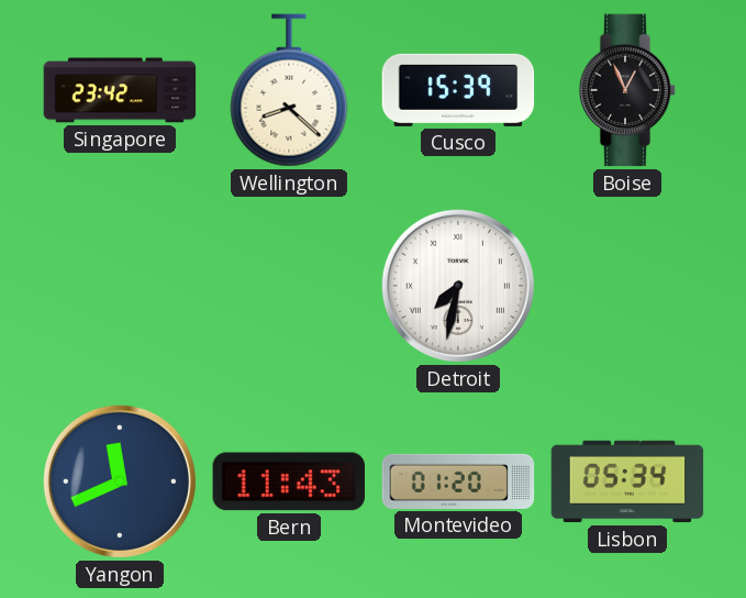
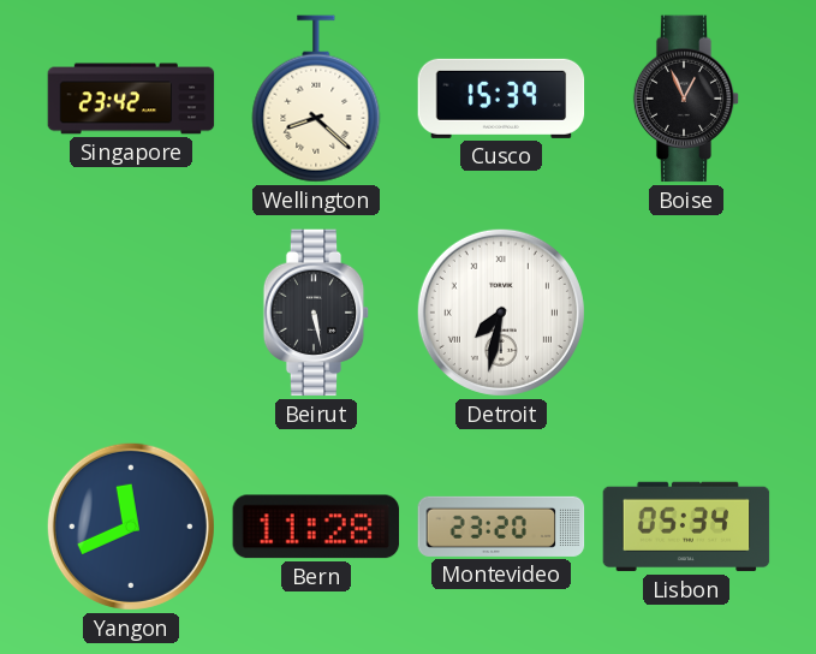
Beirut: none -> 5:28 (316, 313)
Bern: 11:43 -> 11:28 (315, 527)
Montevideo: 01:20 -> 23:20 (501, 527)
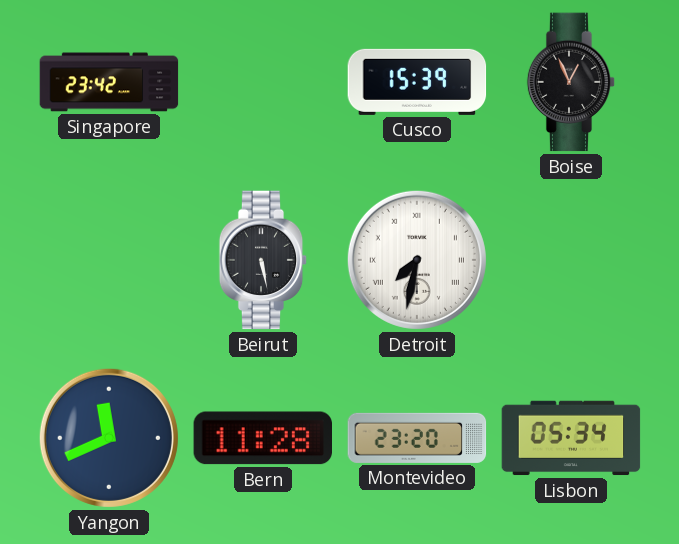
Wellington: 8:22 -> none (316, 99)
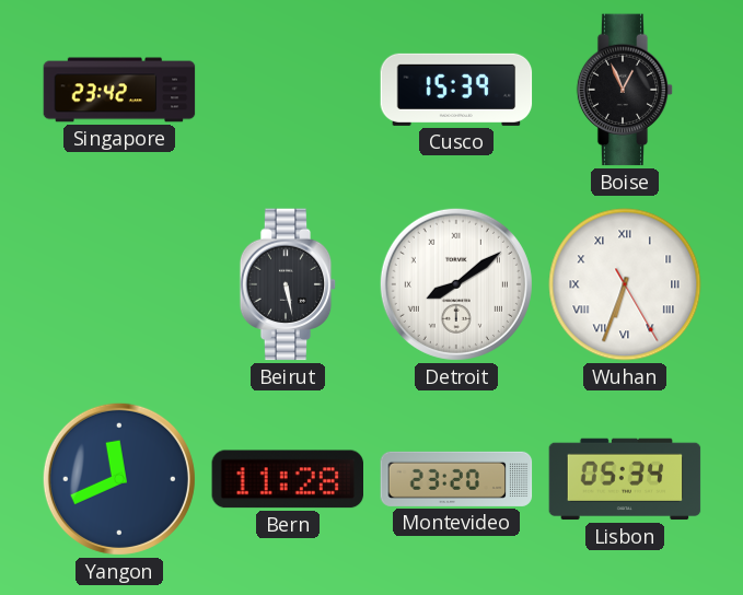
Detroit: 7:32 -> 8:09 (456, 284)
Wuhan: none -> 6:33 (625, 284)
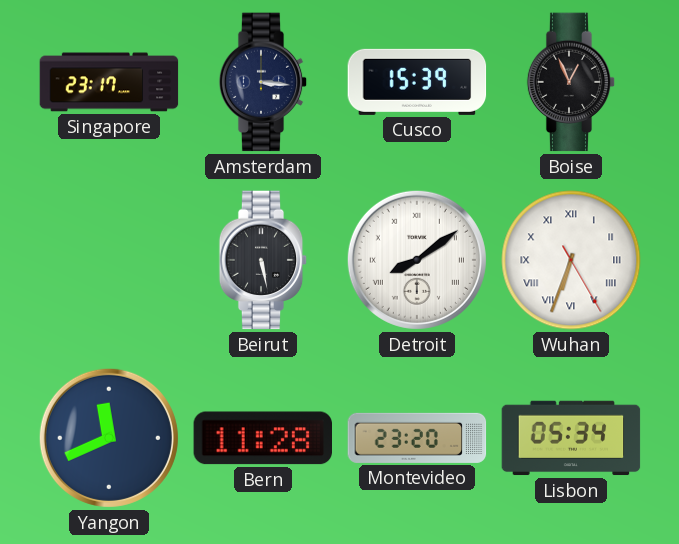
Singapore: 23:42 -> 23:17 (109, 82)
Amsterdam: none -> 3:16 (263, 82)
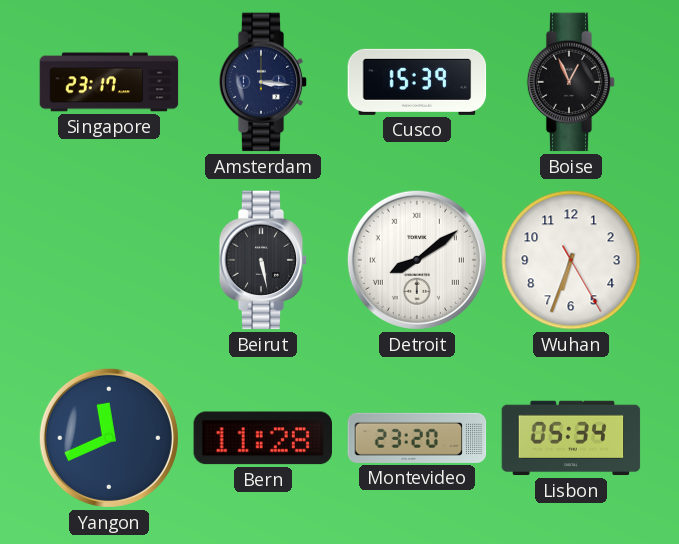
Wuhan numerals: Roman -> Arabic (571, 260)
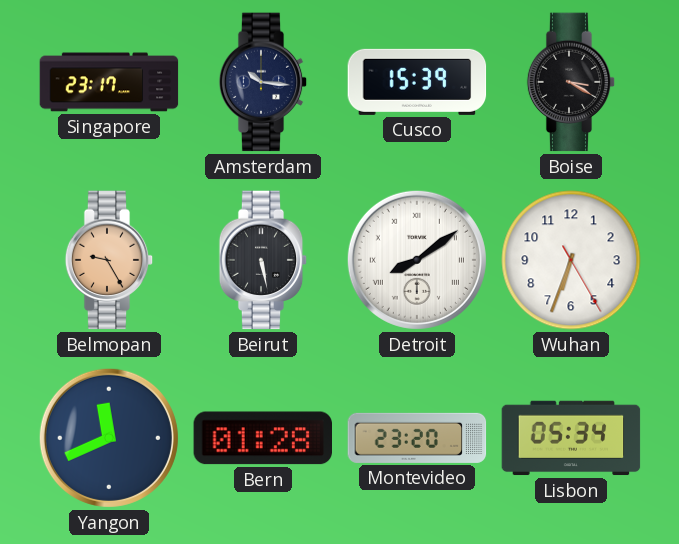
Amsterdam: 3:16 -> 10:16 (263, 82)
Boise: 12:56 -> 3:20 (571, 82)
Belmopan: none -> 9:25 (109, 260)
Bern: 11:28 -> 01:28 (262, 438)
